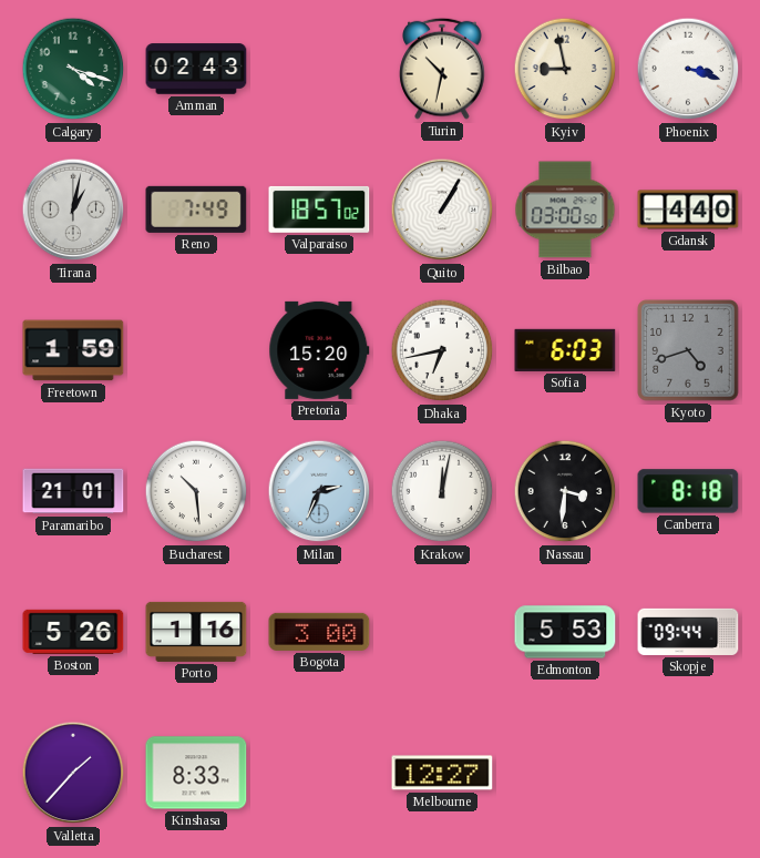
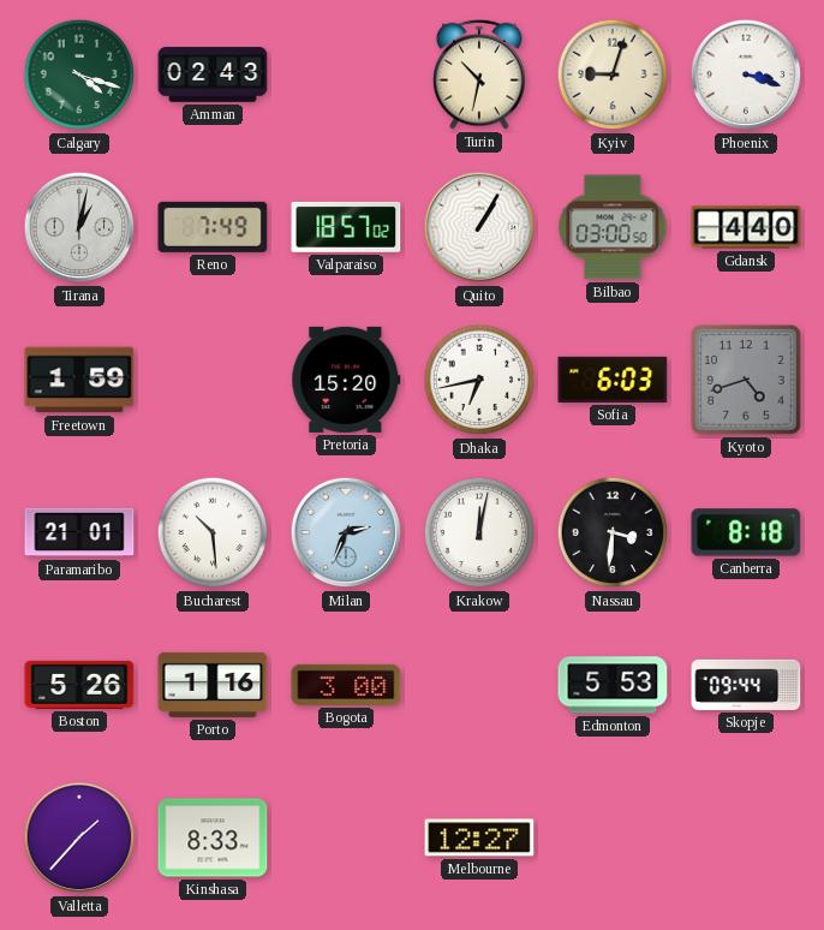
Kyiv: 8:58 -> 9:03 (613, 74)
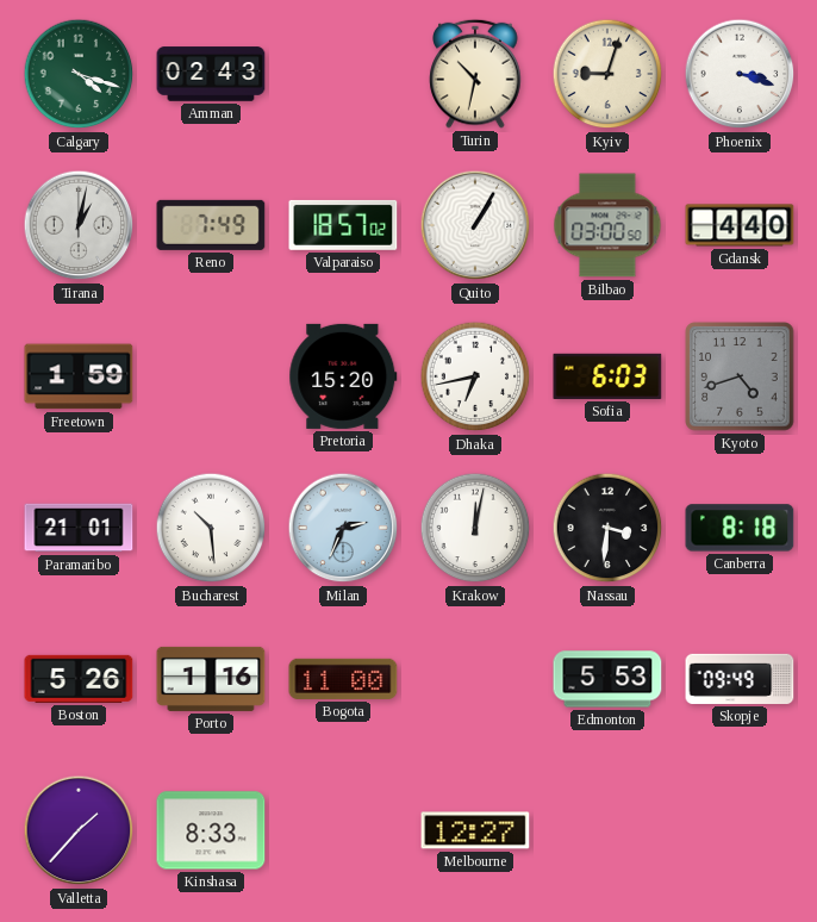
Bogota: 3:00 -> 11:00 (343, 679)
Skopje: 09:44 -> 09:49 (740, 679)
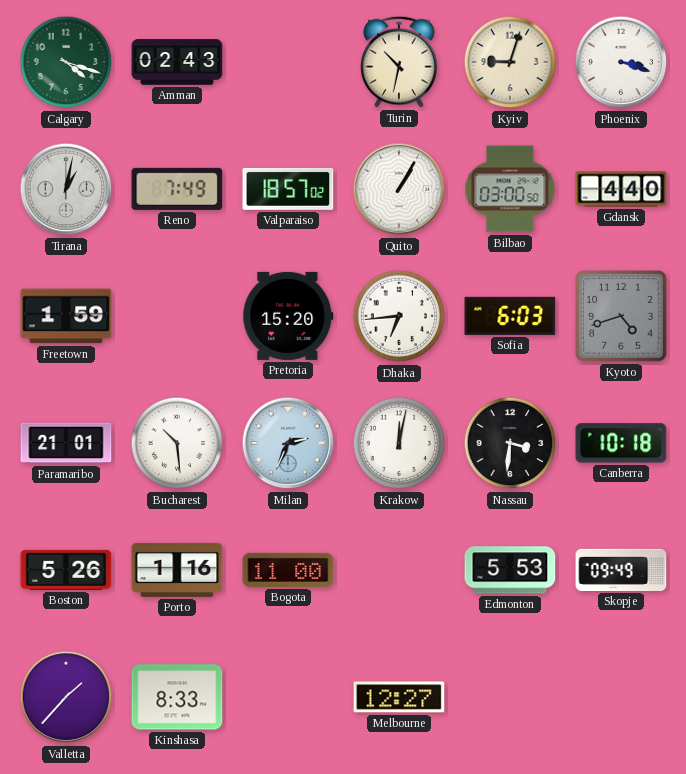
Dhaka: 6:43 -> 6:44 (399, 316)
Canberra: 8:18 -> 10:18 (621, 443)
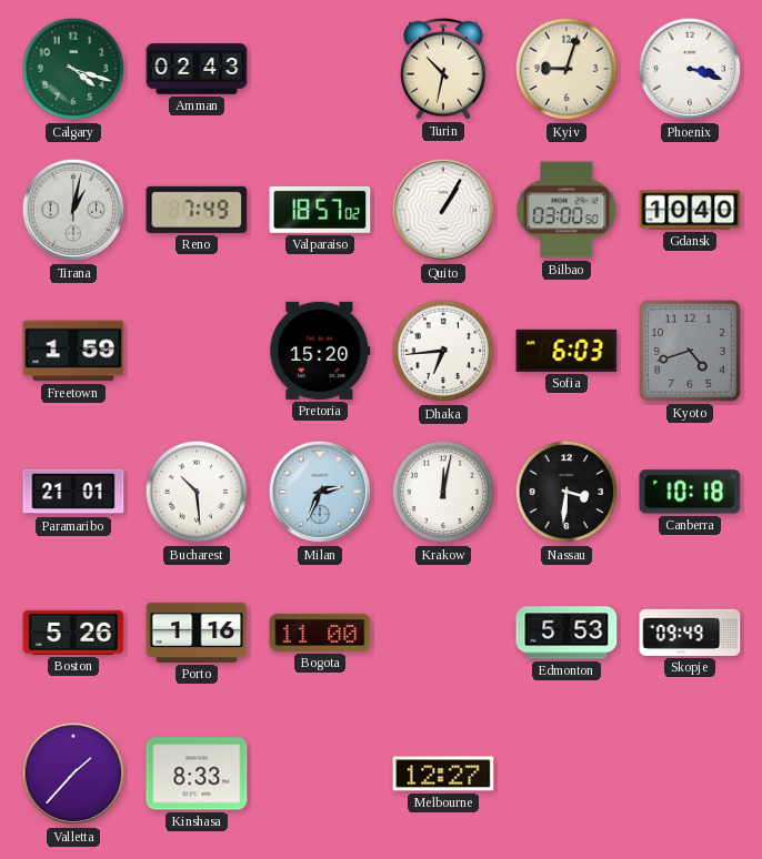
Gdansk: 4:40 -> 10:40 (690, 210)
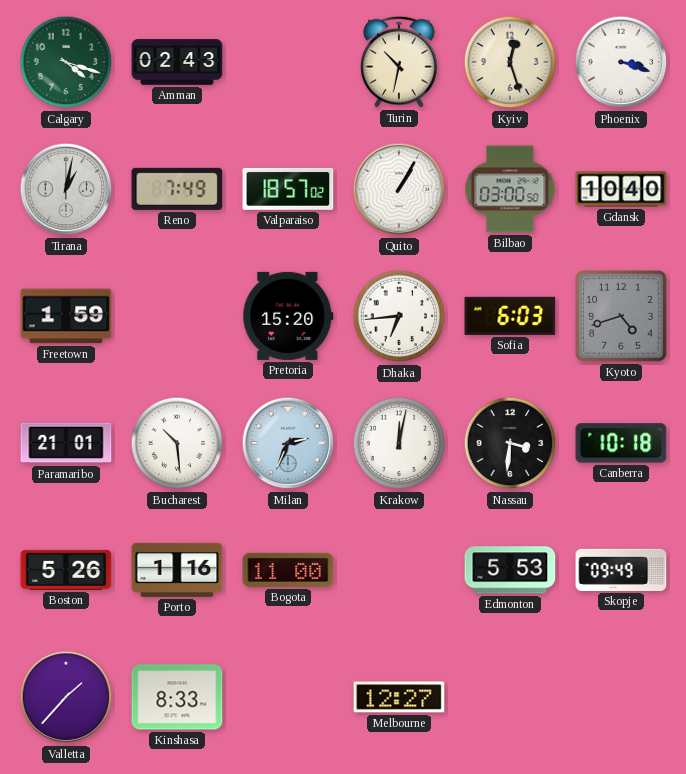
Kyiv: 9:03 -> 12:27 (510, 62)
